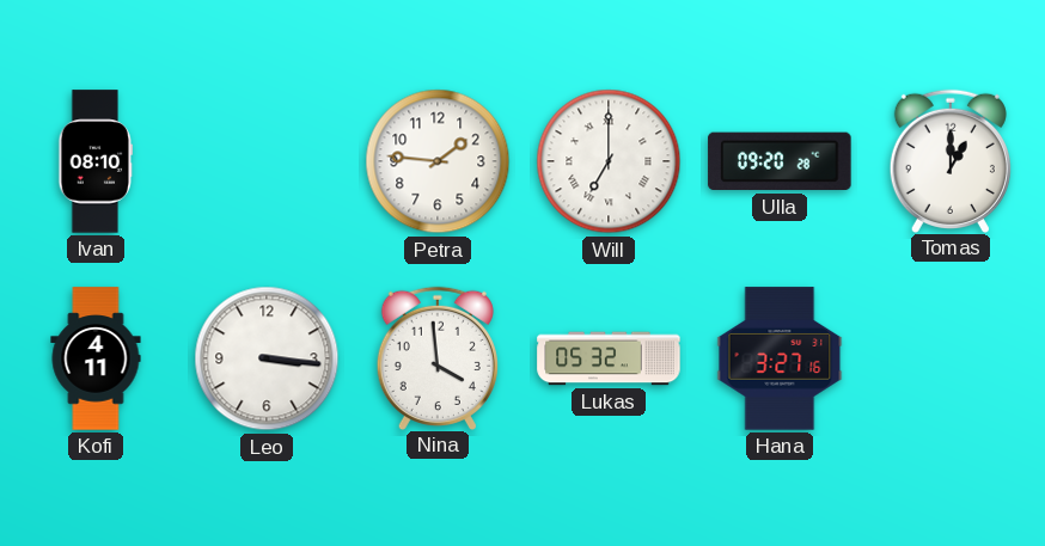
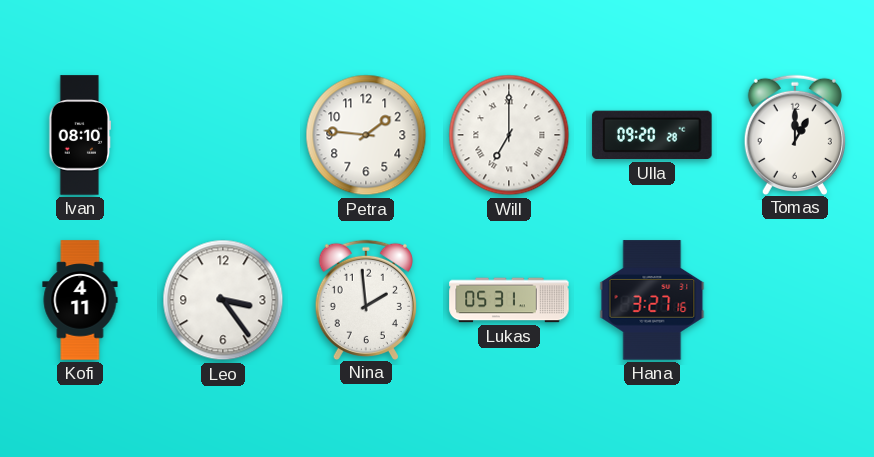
Leo: 3:16 -> 3:24 (223, 300)
Nina: 3:59 -> 1:59 (366, 299)
Lukas: 05:32 -> 05:31 (509, 300)
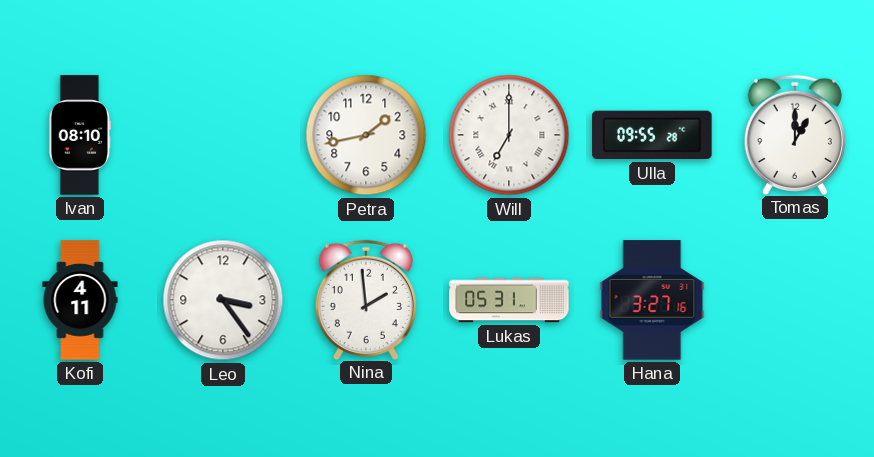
Petra: 1:46 -> 1:43 (366, 135)
Ulla: 09:20 -> 09:55 (652, 135)
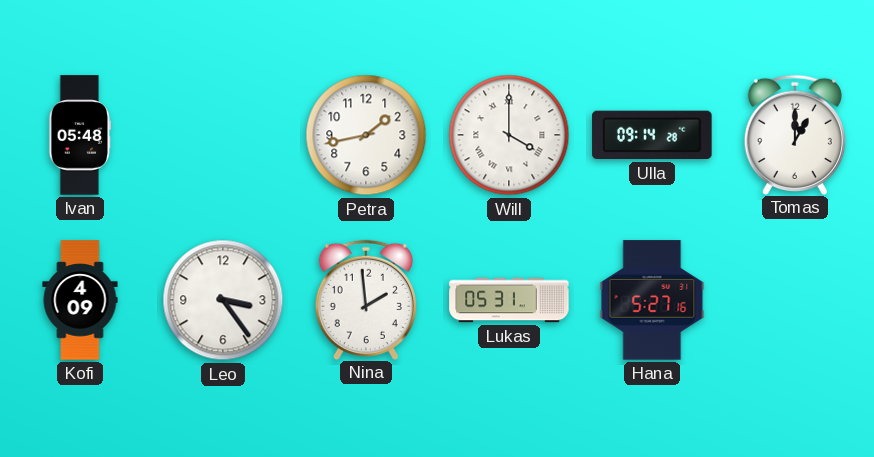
Ivan: 08:10 -> 05:48 (79, 135)
Will: 7:00 -> 4:00 (509, 135)
Ulla: 09:55 -> 09:14 (652, 135)
Kofi: 4:11 -> 4:09 (80, 300)
Hana: 3:27 -> 5:27 (652, 300)
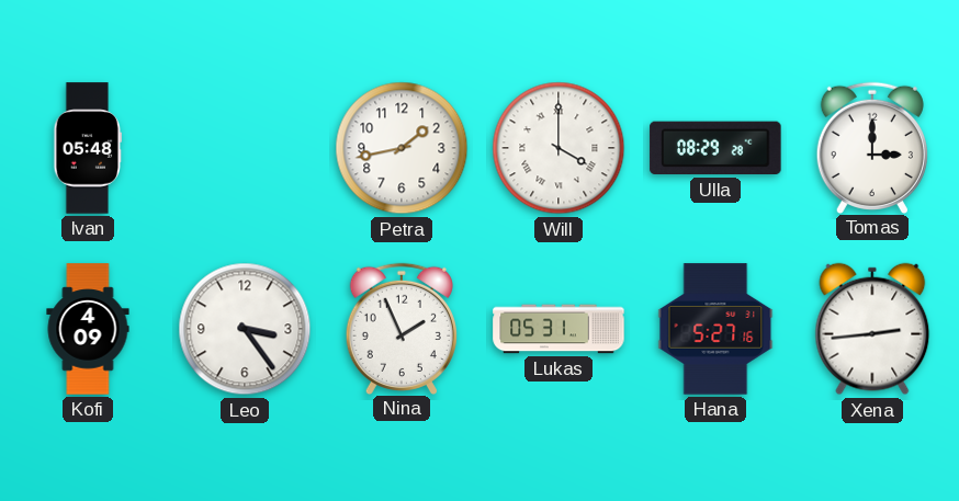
Ulla: 09:14 -> 08:29 (715, 148)
Tomas: 1:00 -> 3:00 (872, 147)
Nina: 1:59 -> 1:56 (402, 328)
Xena: none -> 2:44 (872, 329)
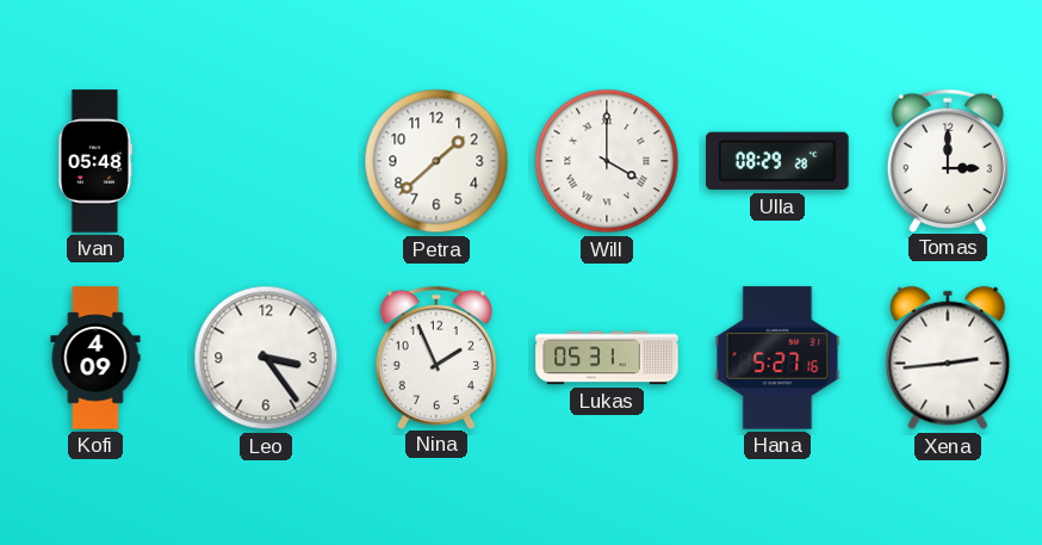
Petra: 1:43 -> 1:38 (436, 161)
